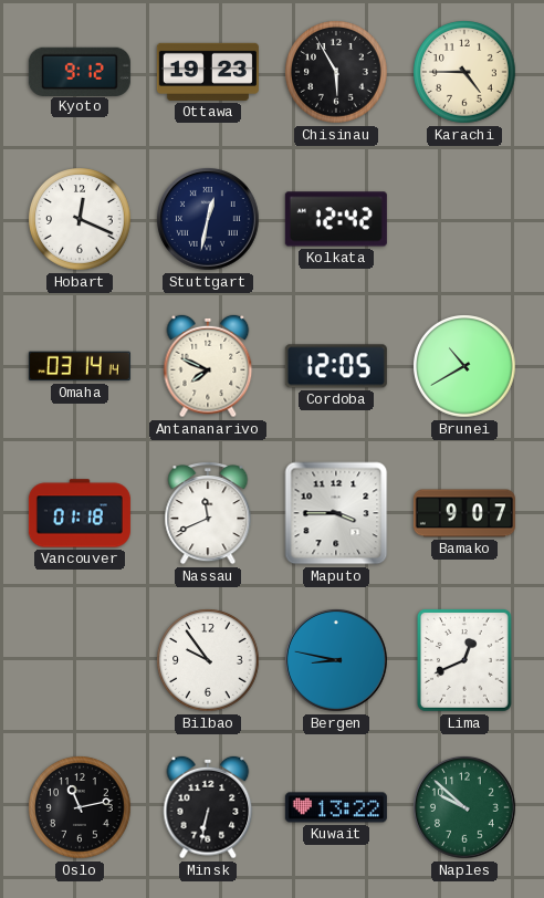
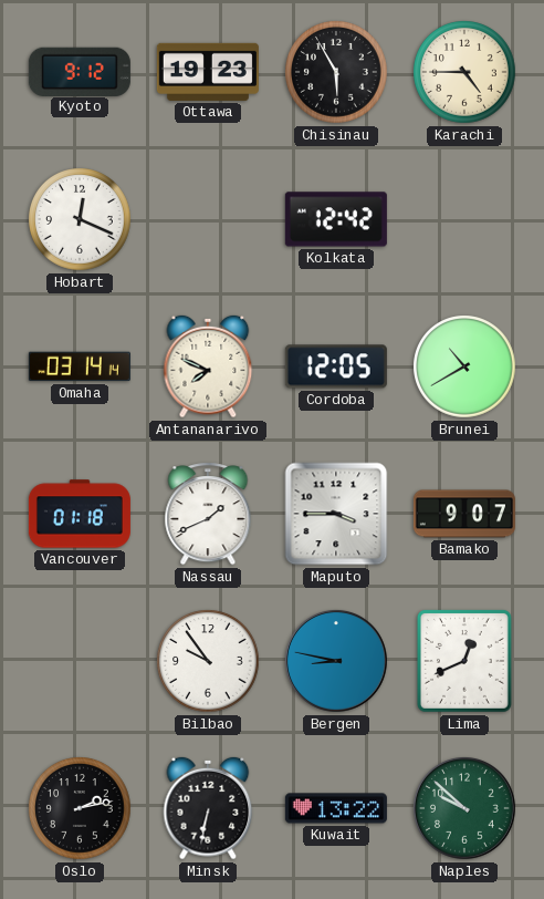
Stuttgart: 12:32 -> none (209, 219)
Nassau: 11:41 -> 1:41 (208, 515)
Oslo: 11:13 -> 2:13 (80, 808)
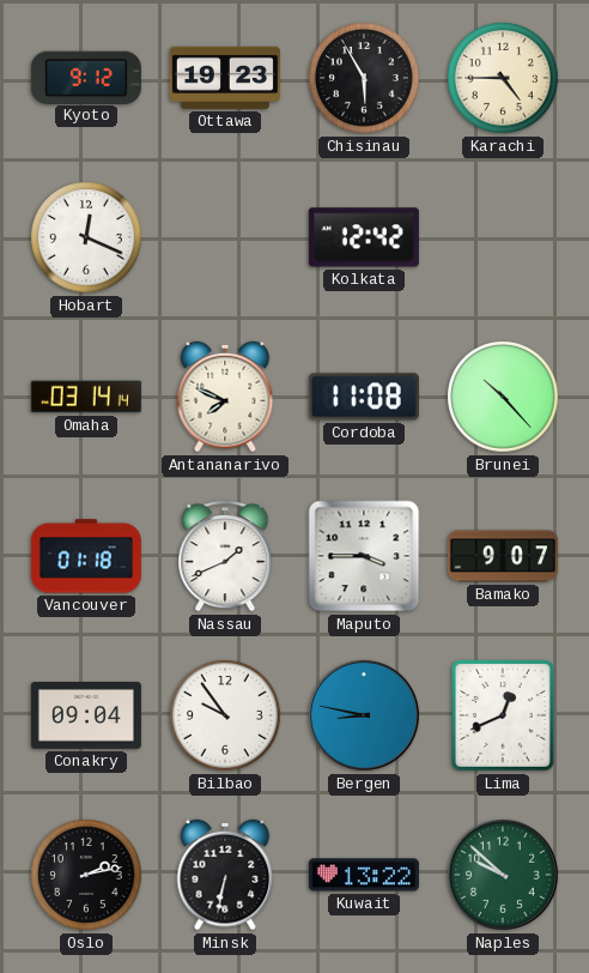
Cordoba: 12:05 -> 11:08 (364, 397)
Brunei: 10:40 -> 10:23 (503, 397)
Conakry: none -> 09:04 (86, 717)
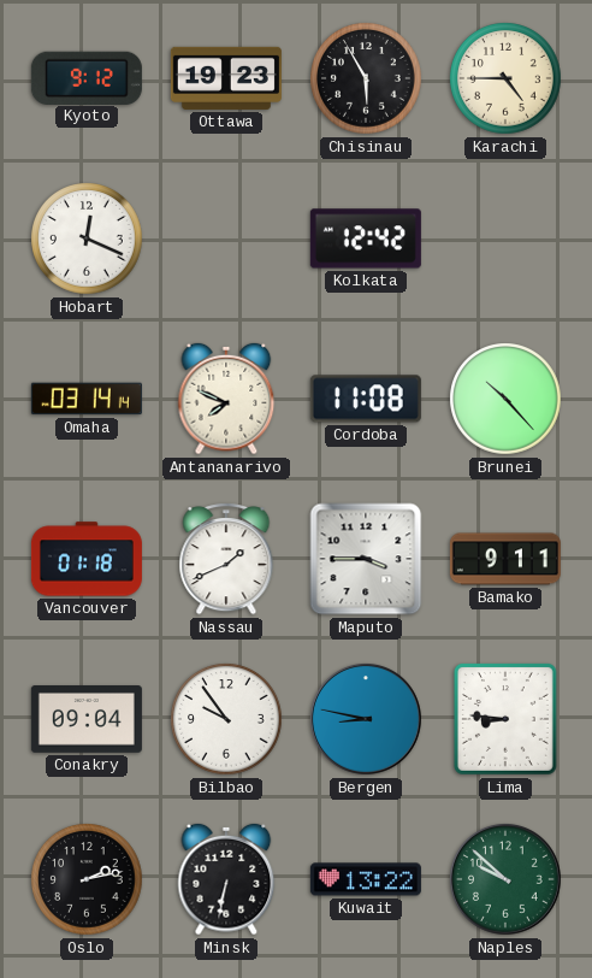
Bamako: 9:07 -> 9:11 (505, 559)
Lima: 12:41 -> 8:46 (505, 719)
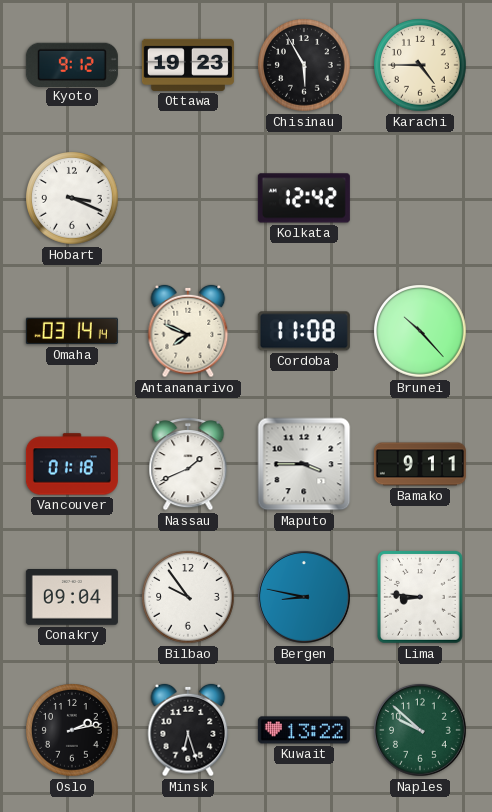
Hobart: 12:19 -> 3:19 (72, 198)
Minsk: 6:32 -> 6:27 (188, 730)
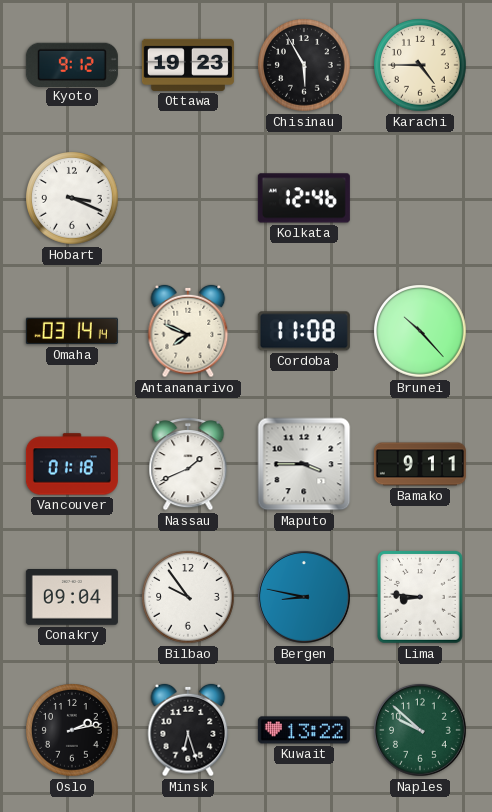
Kolkata: 12:42 -> 12:46 (304, 198)
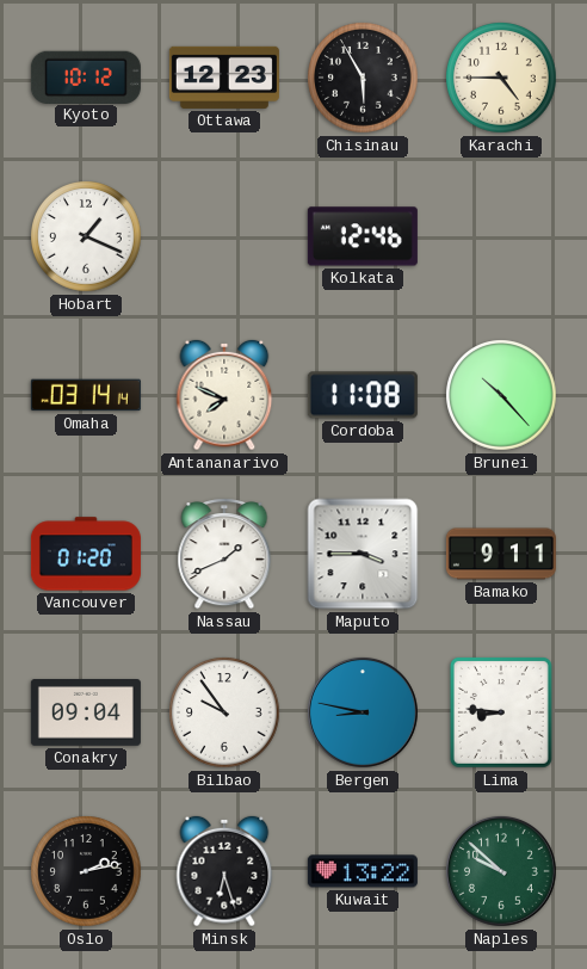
Kyoto: 9:12 -> 10:12 (86, 76)
Ottawa: 19:23 -> 12:23 (224, 78)
Hobart: 3:19 -> 1:19 (86, 236)
Vancouver: 01:18 -> 01:20 (86, 554)
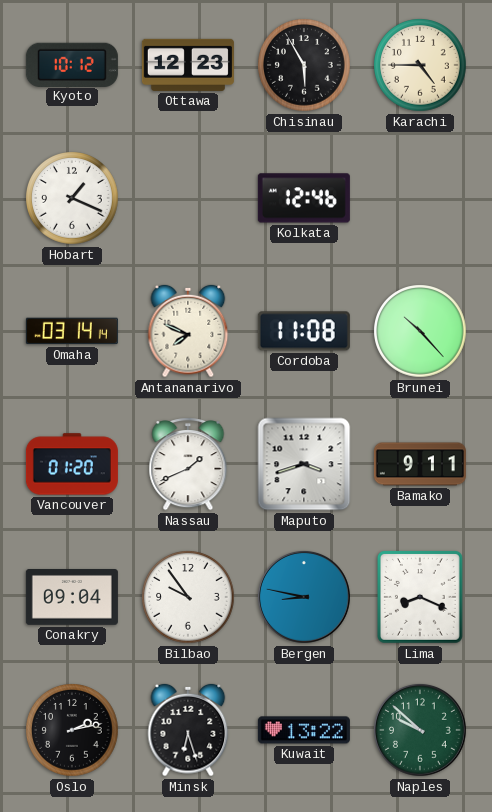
Maputo: 3:45 -> 3:42 (304, 464)
Lima: 8:46 -> 8:19 (420, 597)
